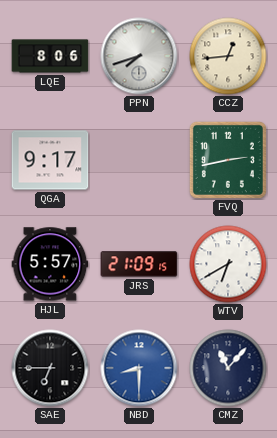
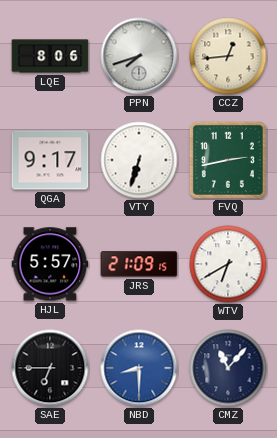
VTY: none -> 6:33 (139, 160)
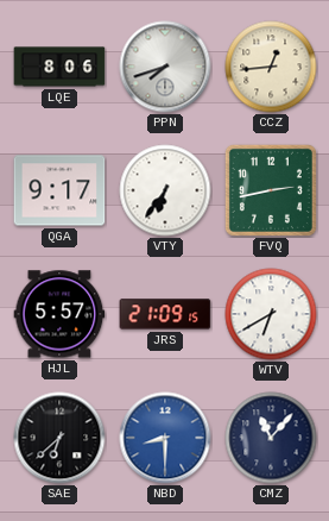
VTY: 6:33 -> 6:36 (165, 190)
SAE: 6:45 -> 6:38 (59, 438)
